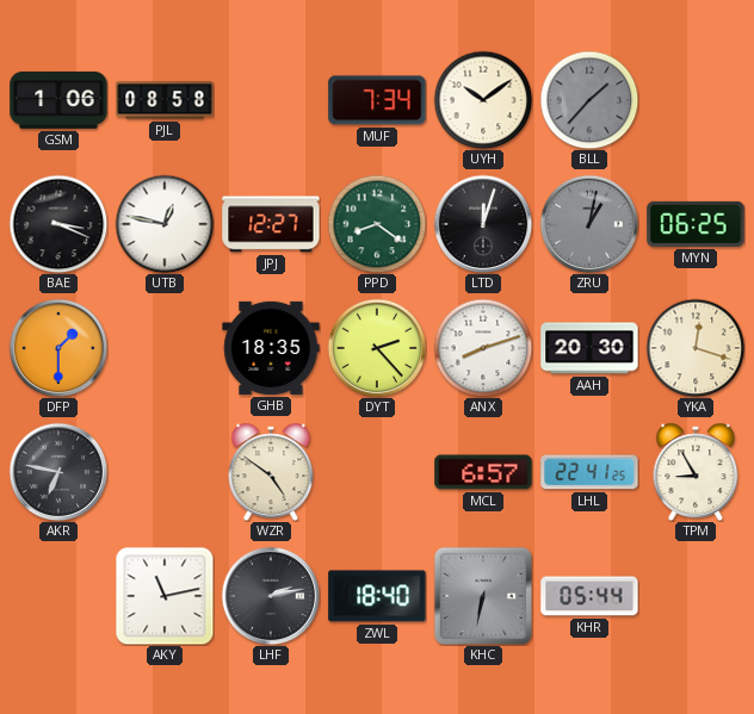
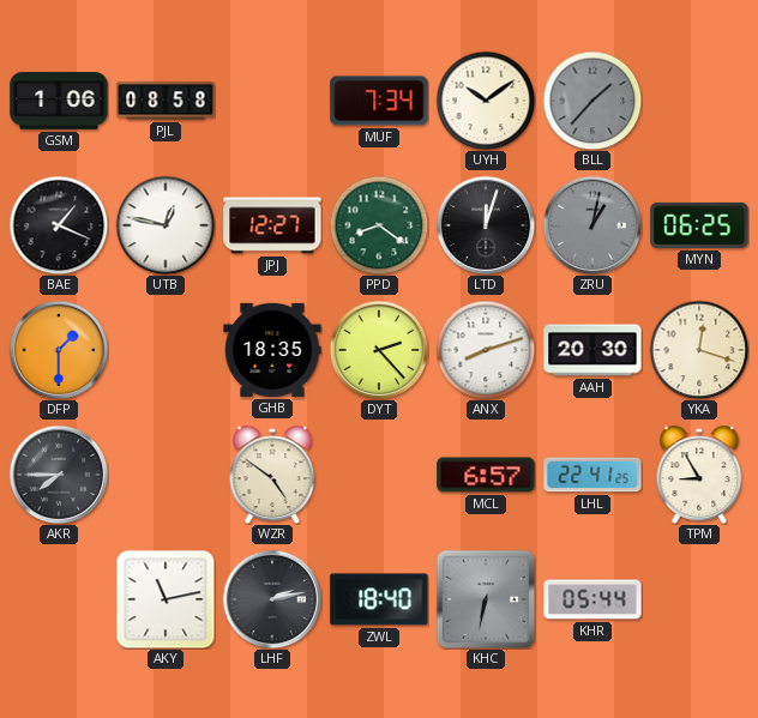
BAE: 3:19 -> 1:19 (59, 225)
AKR: 6:47 -> 7:45 (59, 475)
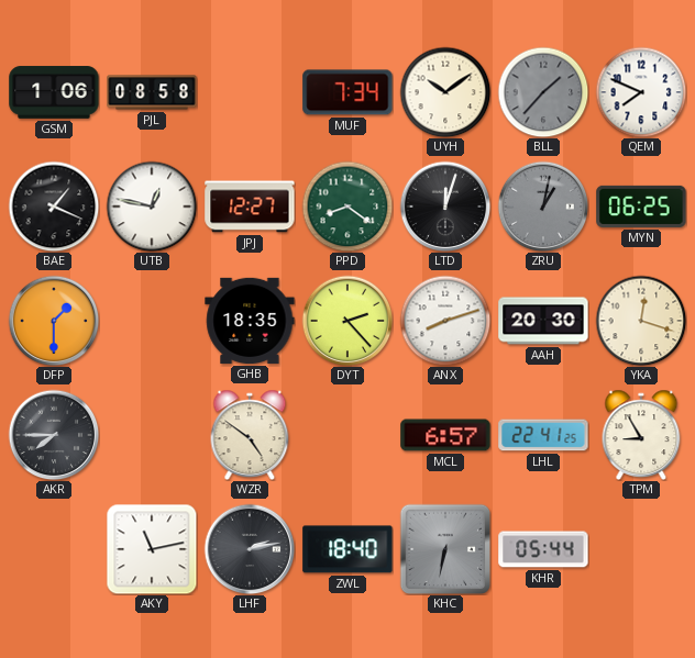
QEM: none -> 7:49 (641, 92)
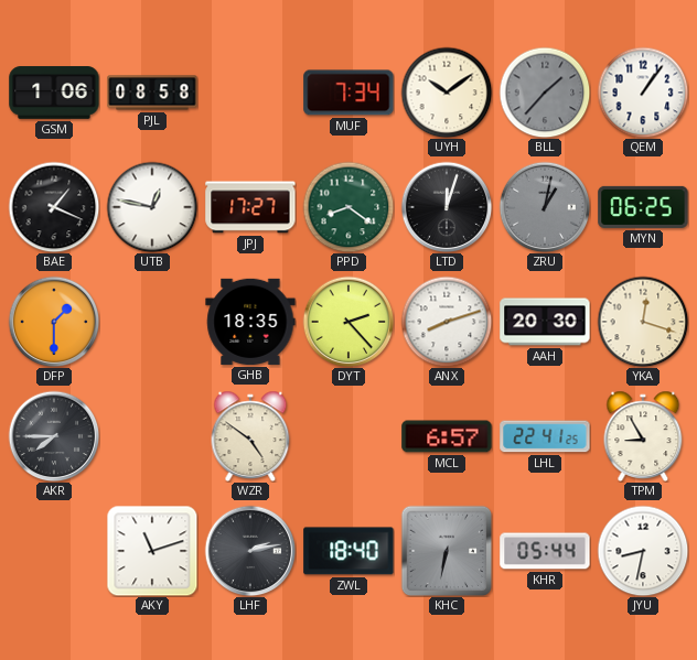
QEM: 7:49 -> 1:06 (643, 93)
JPJ: 12:27 -> 17:27 (250, 207)
AKY: 11:13 -> 11:12 (152, 551)
JYU: none -> 8:32 (643, 551)
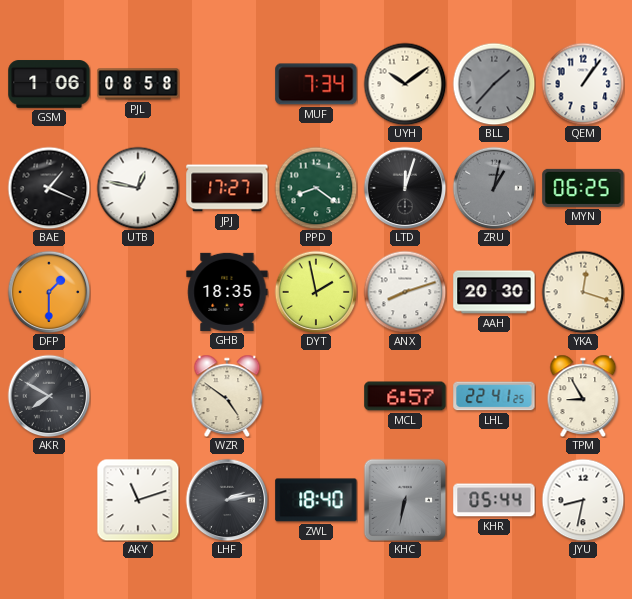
DYT: 2:23 -> 1:58 (316, 292)
AKR: 7:45 -> 7:50 (49, 396)
